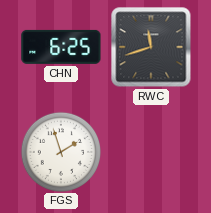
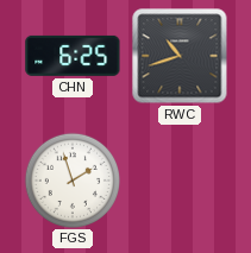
RWC: 11:42 -> 10:42 (180, 56)
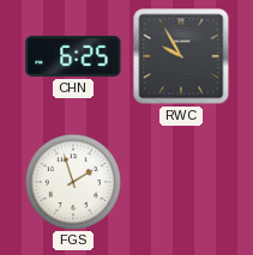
RWC: 10:42 -> 9:55 (181, 56)
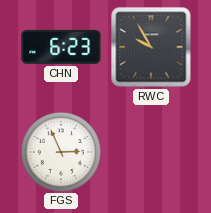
CHN: 6:25 -> 6:23 (61, 47)
FGS: 1:57 -> 2:56 (60, 151)
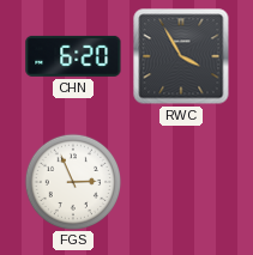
CHN: 6:23 -> 6:20 (73, 56)
RWC: 9:55 -> 3:55 (181, 56)
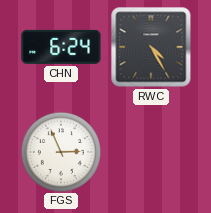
CHN: 6:20 -> 6:24 (61, 47)
RWC: 3:55 -> 4:25 (151, 47)
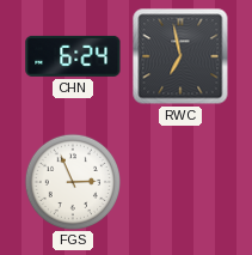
RWC: 4:25 -> 6:58 (180, 56)
